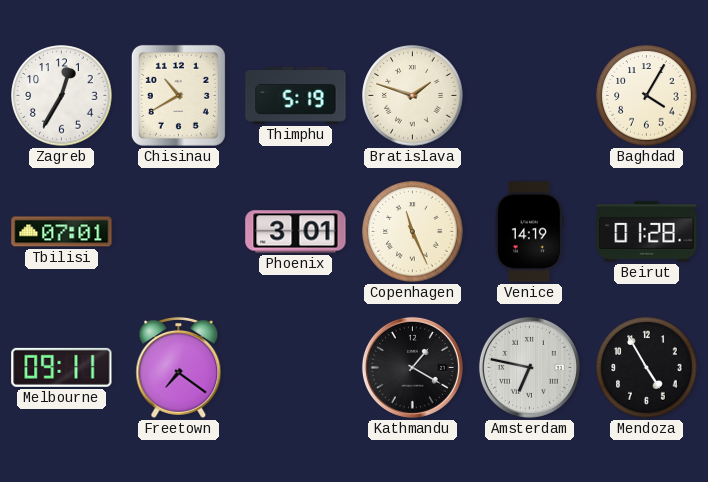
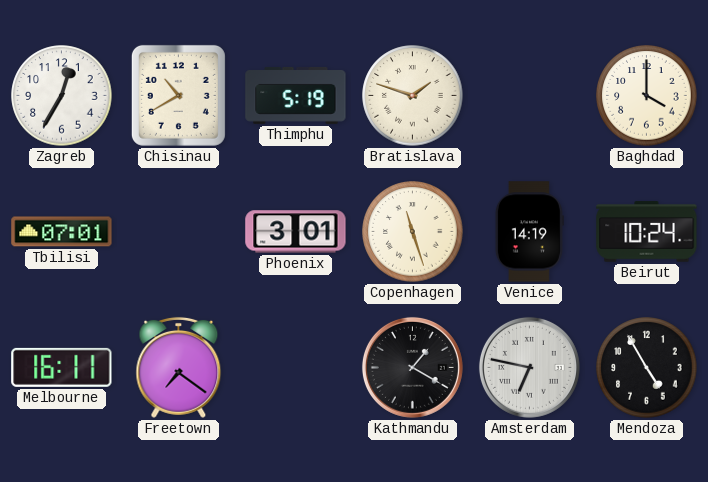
Baghdad: 4:05 -> 4:00 (647, 96)
Copenhagen: 11:26 -> 11:27 (413, 232)
Beirut: 01:28 -> 10:24 (647, 232)
Melbourne: 09:11 -> 16:11 (62, 367)
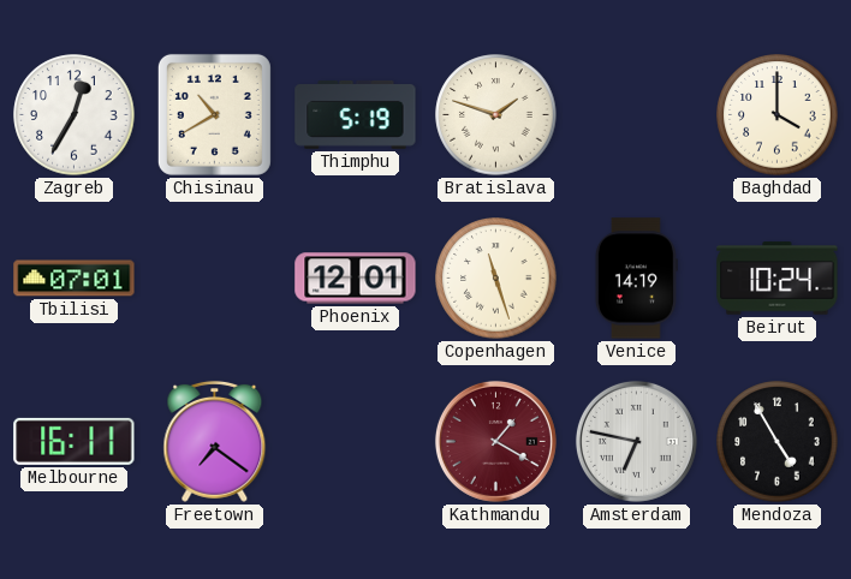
Phoenix: 3:01 -> 12:01 (356, 279)
Kathmandu dial: black -> burgundy (495, 441)
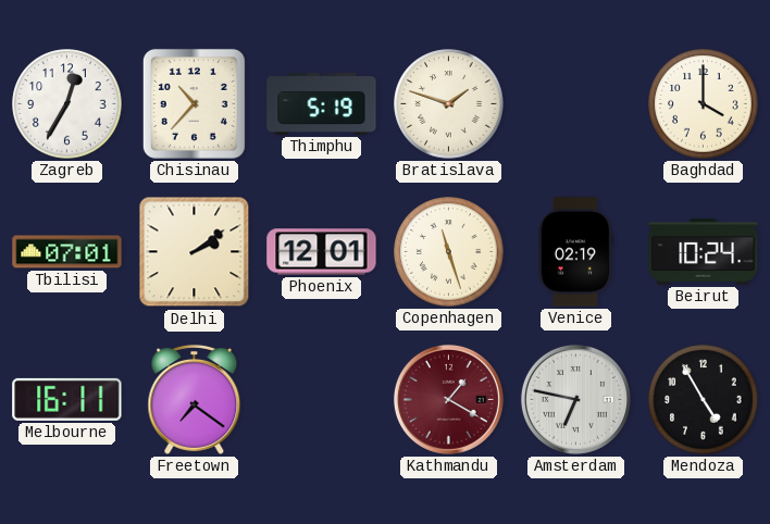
Chisinau: 10:40 -> 10:37 (194, 103)
Delhi: none -> 2:09 (195, 252)
Venice: 14:19 -> 02:19 (575, 252)
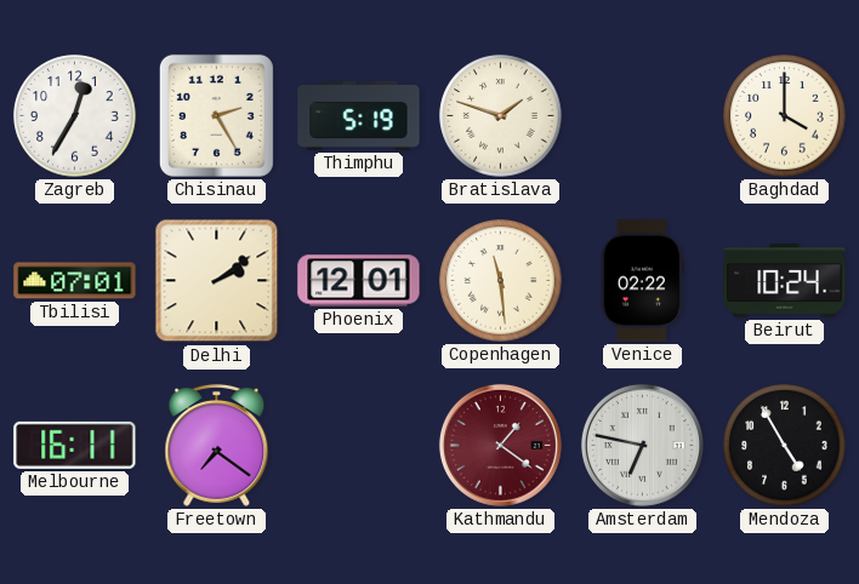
Chisinau: 10:37 -> 2:25 (216, 115)
Copenhagen: 11:27 -> 11:29 (501, 281)
Venice: 02:19 -> 02:22 (642, 281)
Kathmandu: 1:20 -> 1:21 (500, 445)
